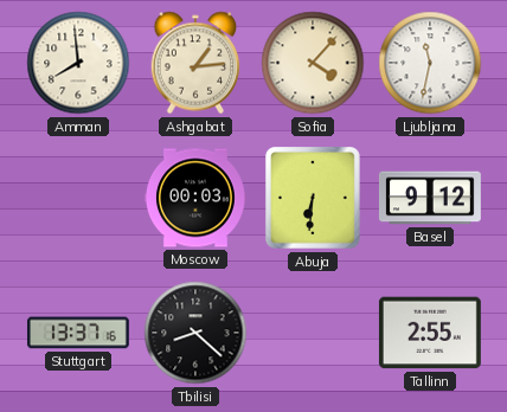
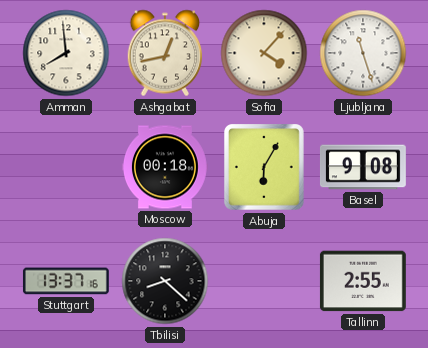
Ashgabat: 1:14 -> 12:43 (165, 53)
Ljubljana: 11:32 -> 11:27 (363, 53)
Moscow: 00:03 -> 00:18 (165, 167)
Abuja: 6:31 -> 6:05 (265, 168)
Basel: 9:12 -> 9:08 (363, 167)
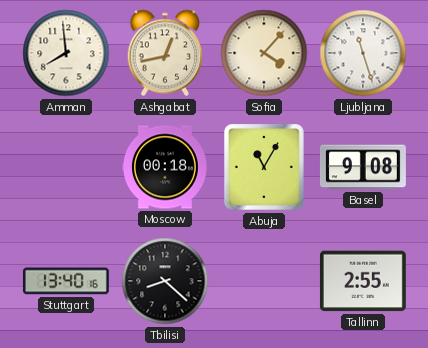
Abuja: 6:05 -> 11:05 (265, 168)
Stuttgart: 13:37 -> 13:40 (66, 281)
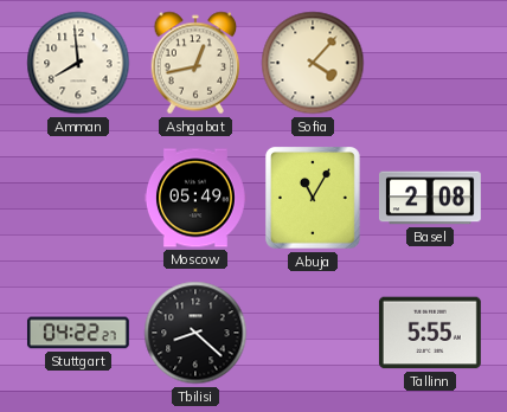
Ljubljana: 11:27 -> none (363, 53)
Moscow: 00:18 -> 05:49 (195, 198)
Basel: 9:08 -> 2:08 (430, 198)
Stuttgart: 13:40 -> 04:22 (78, 333)
Tallinn: 2:55 -> 5:55 (430, 333)
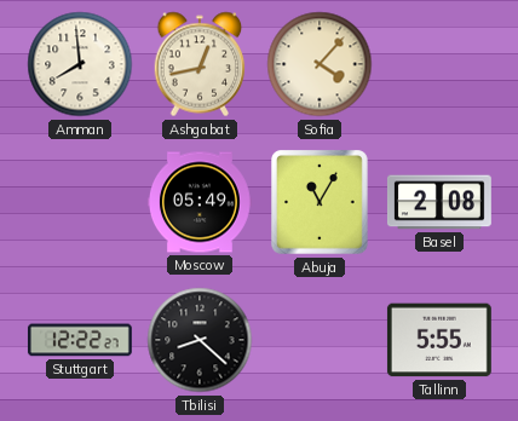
Stuttgart: 04:22 -> 12:22 (80, 340)
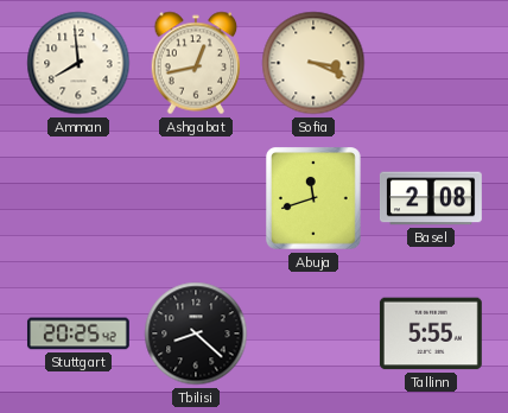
Sofia: 4:07 -> 3:19 (313, 63)
Moscow: 05:49 -> none (200, 202)
Abuja: 11:05 -> 11:42 (315, 199)
Stuttgart: 12:22 -> 20:25 (78, 333)
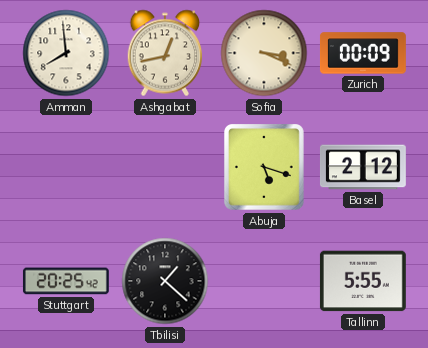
Zurich: none -> 00:09 (363, 53)
Abuja: 11:42 -> 5:18 (265, 168)
Basel: 2:08 -> 2:12 (363, 167)
Tbilisi: 8:22 -> 1:22 (165, 281)
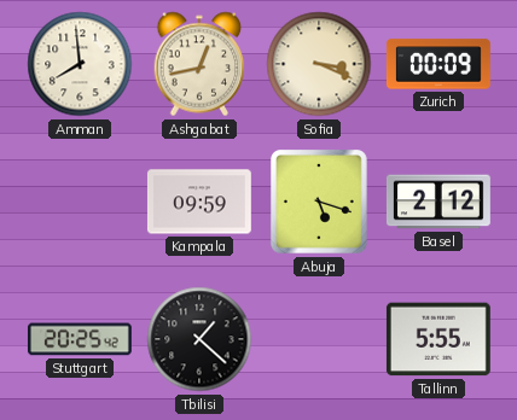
Kampala: none -> 09:59 (199, 202)
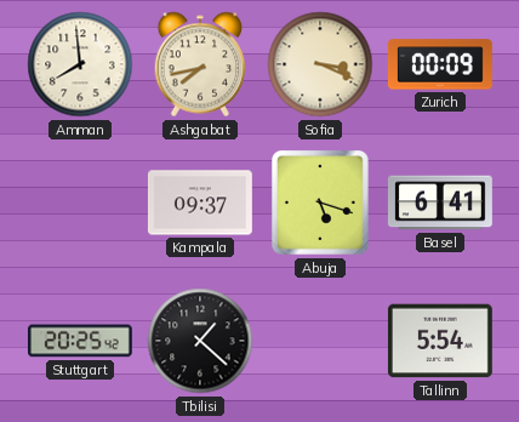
Ashgabat: 12:43 -> 7:43 (200, 64)
Kampala: 09:59 -> 09:37 (200, 203)
Basel: 2:12 -> 6:41 (440, 203)
Tallinn: 5:55 -> 5:54 (440, 341)
